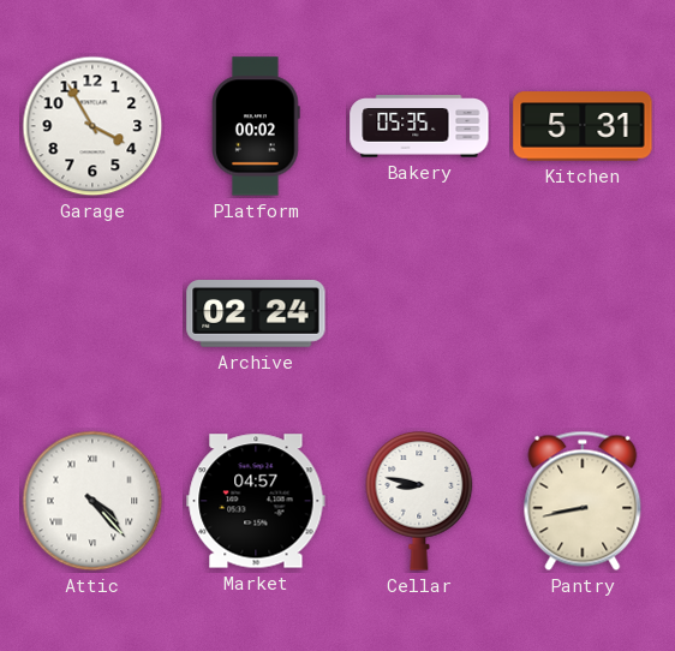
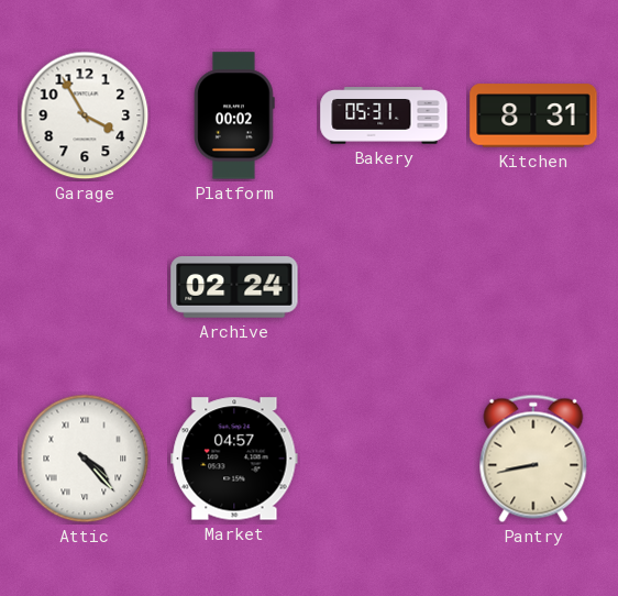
Bakery: 05:35 -> 05:31 (384, 115)
Kitchen: 5:31 -> 8:31 (533, 115)
Cellar: 8:47 -> none (419, 501)
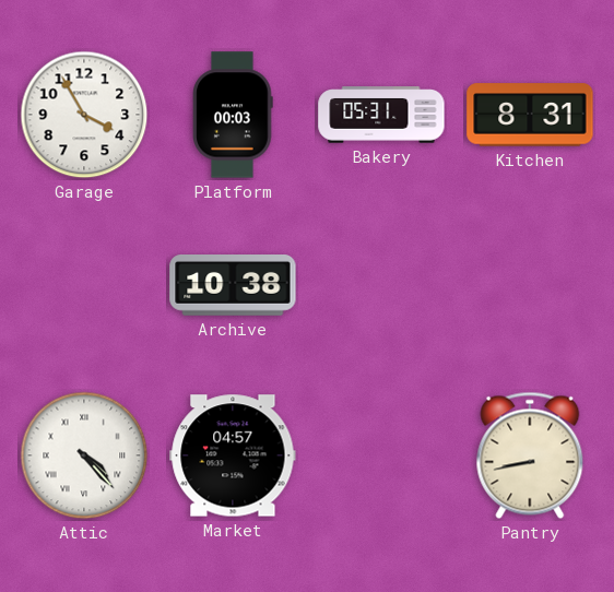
Platform: 00:02 -> 00:03 (233, 115)
Archive: 02:24 -> 10:38 (233, 286)
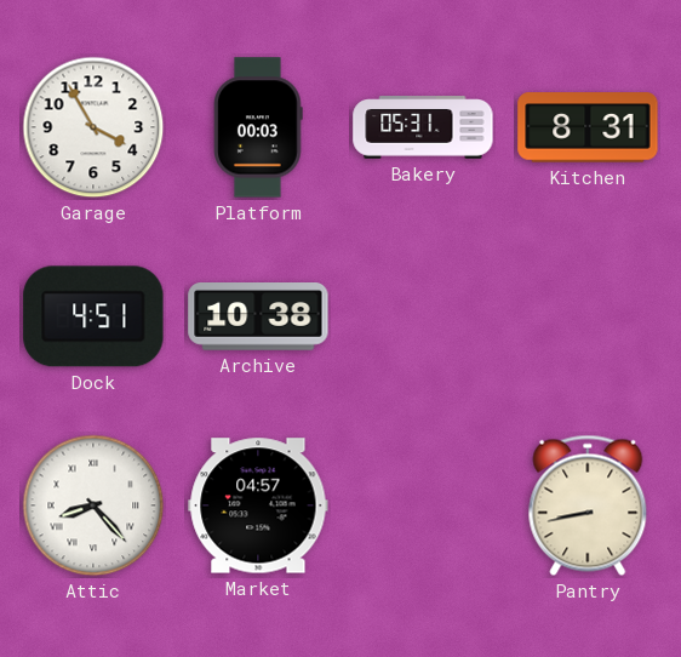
Dock: none -> 4:51 (93, 316)
Attic: 4:23 -> 8:23 (93, 505)
